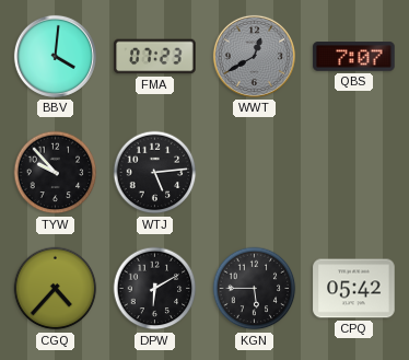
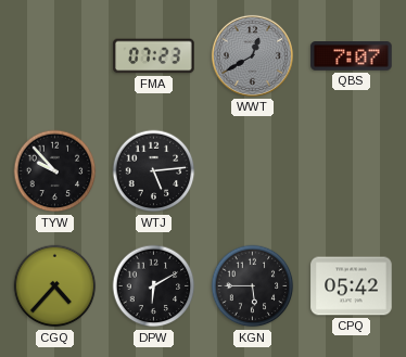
BBV: 4:01 -> none (55, 56)
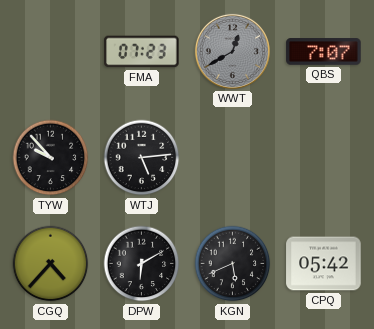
KGN: 5:45 -> 5:41 (233, 264)
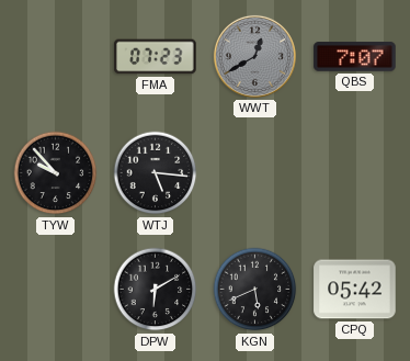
WTJ: 5:14 -> 5:16 (156, 173)
CGQ: 4:37 -> none (51, 264)
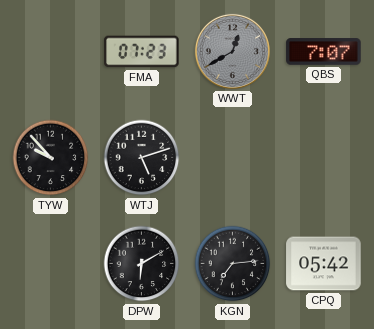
WTJ: 5:16 -> 5:12 (142, 158)
KGN: 5:41 -> 7:14 (233, 264)
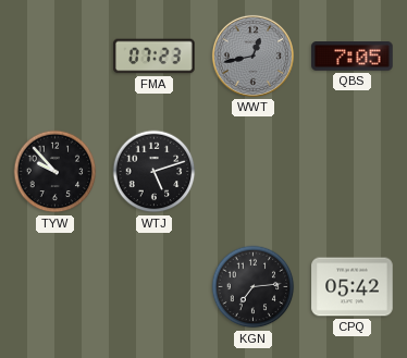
WWT: 12:40 -> 12:43 (252, 55)
QBS: 7:07 -> 7:05 (353, 57)
DPW: 6:10 -> none (142, 264)
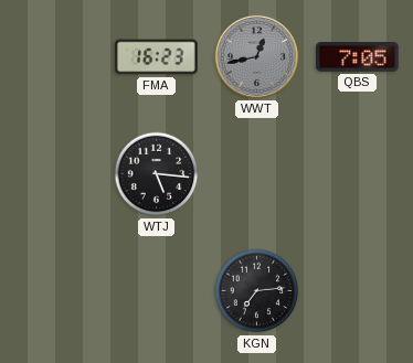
FMA: 07:23 -> 16:23 (157, 57)
TYW: 9:53 -> none (55, 172)
WTJ: 5:12 -> 5:16 (157, 174)
CPQ: 05:42 -> none (353, 287)
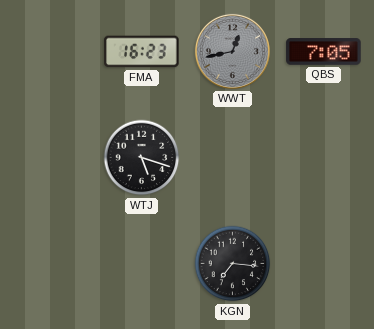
WTJ: 5:16 -> 5:18 (142, 158)
KGN: 7:14 -> 7:16 (233, 264)
